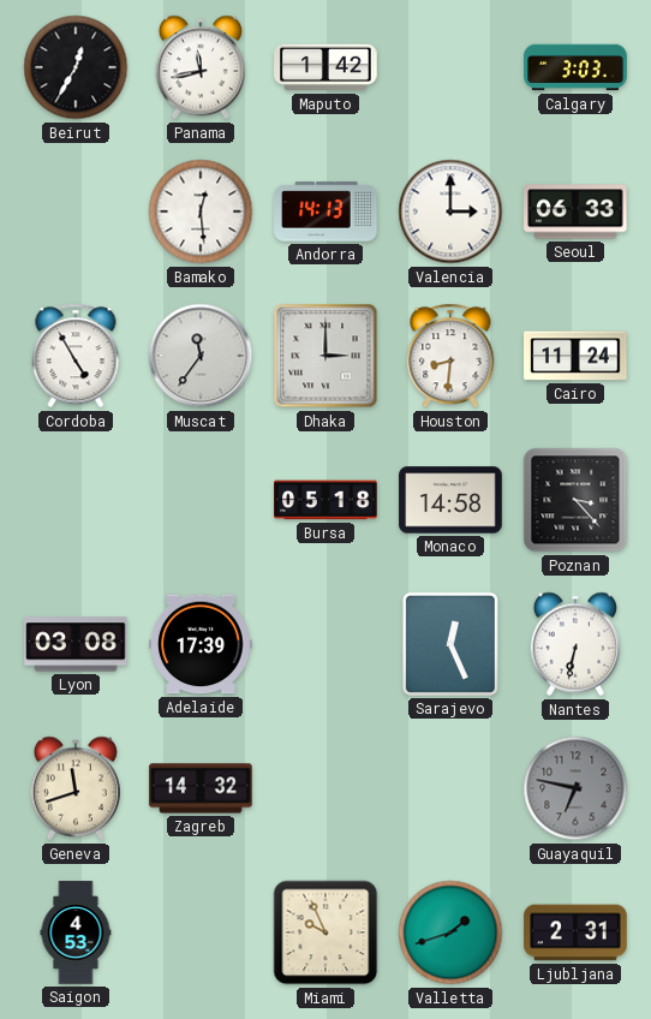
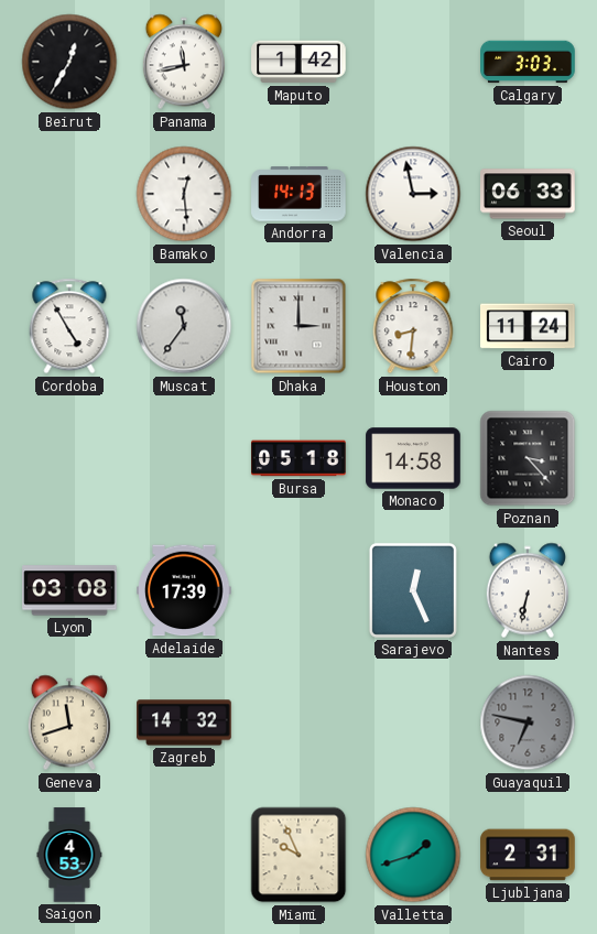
Valencia: 3:00 -> 2:58 (413, 194)
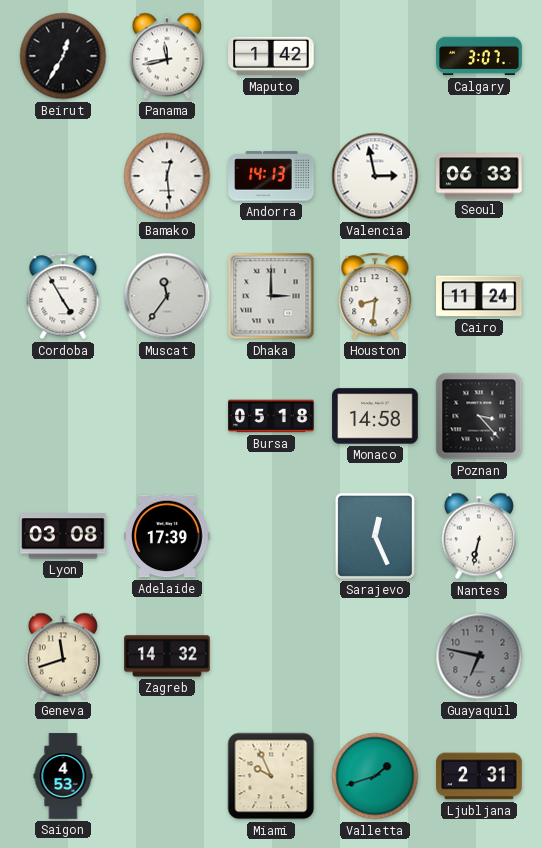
Calgary: 3:03 -> 3:07 (479, 56)
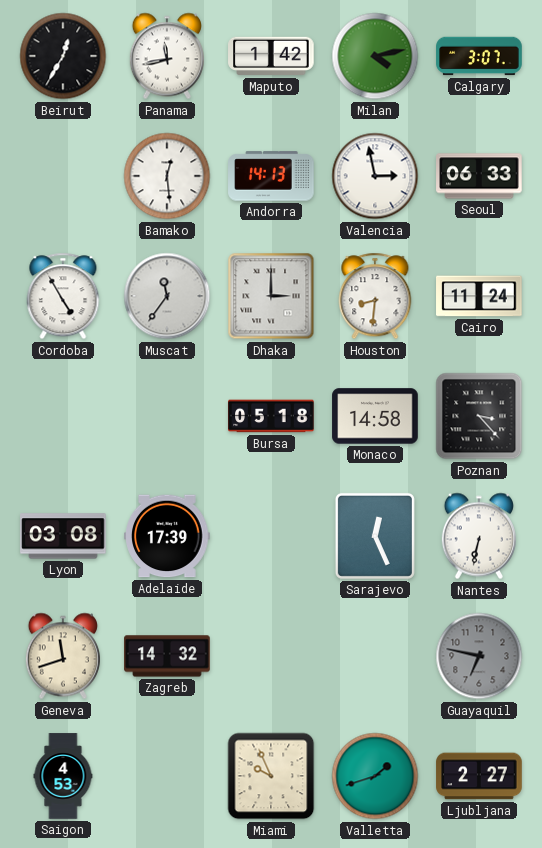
Milan: none -> 4:13 (375, 56)
Ljubljana: 2:31 -> 2:27 (479, 776)
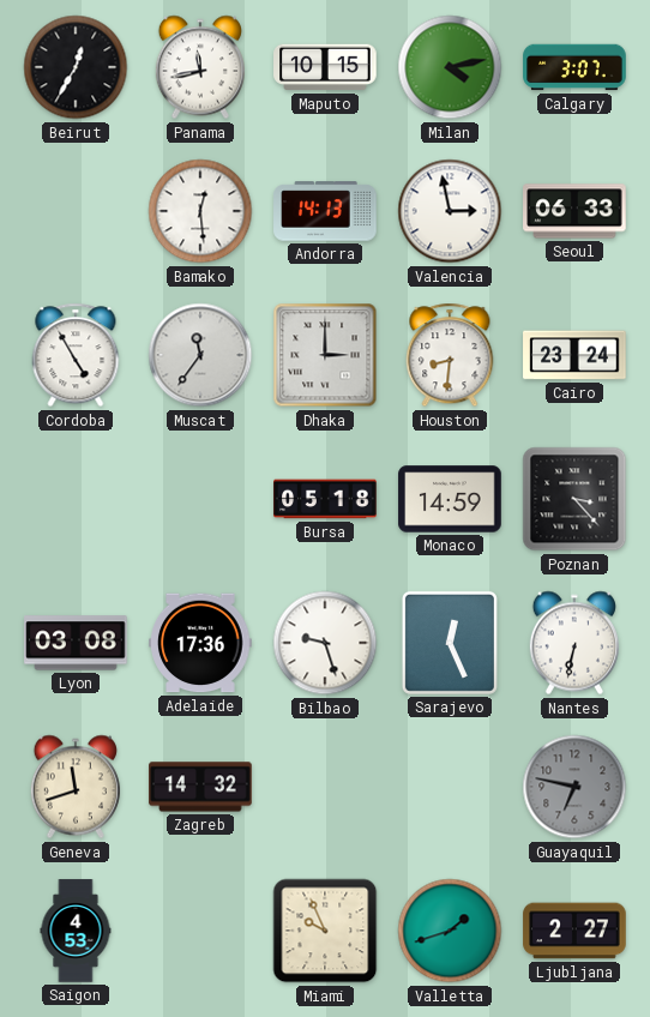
Maputo: 1:42 -> 10:15 (325, 67)
Cairo: 11:24 -> 23:24 (574, 355)
Monaco: 14:58 -> 14:59 (450, 499)
Adelaide: 17:39 -> 17:36 (200, 643)
Bilbao: none -> 9:27 (325, 643)
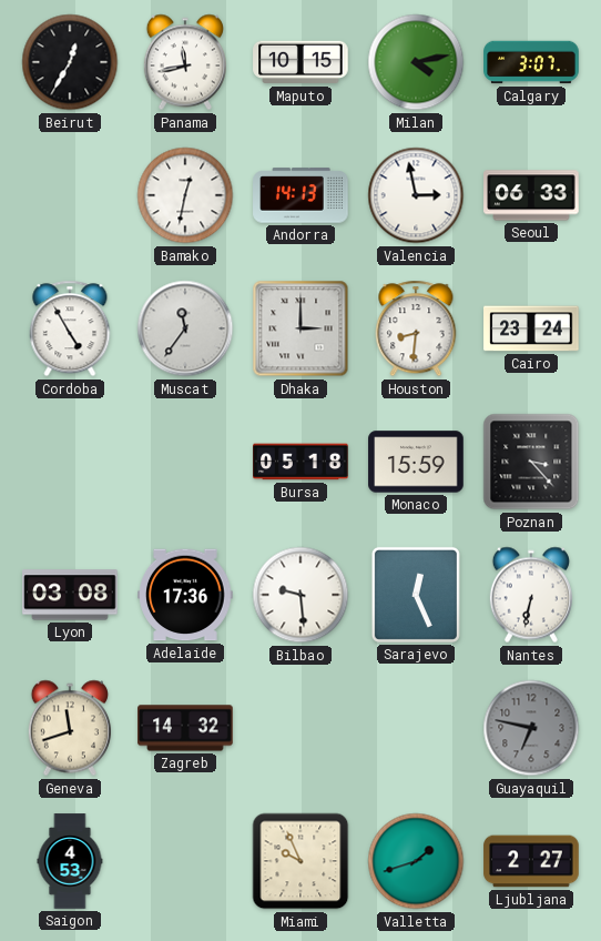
Bamako: 12:29 -> 12:32 (185, 195)
Monaco: 14:59 -> 15:59 (416, 462)
Bilbao: 9:27 -> 9:29 (300, 595)
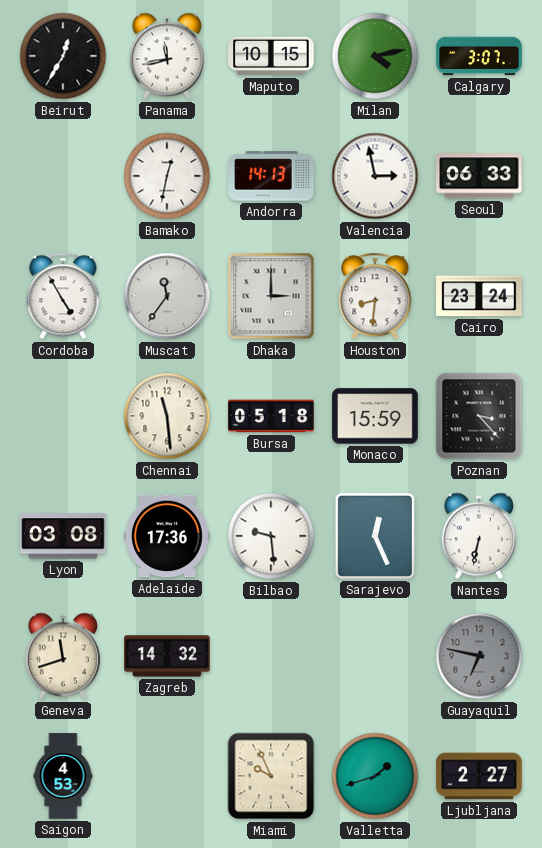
Chennai: none -> 11:29 (167, 416)
